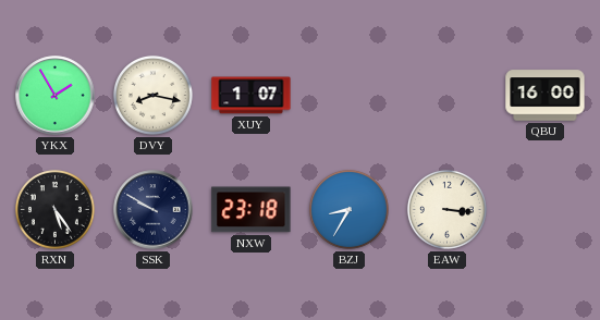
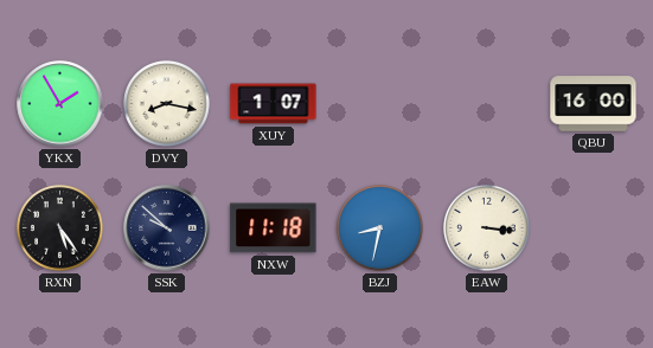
SSK: 9:50 -> 9:52 (167, 228)
NXW: 23:18 -> 11:18 (274, 228)
BZJ: 8:35 -> 8:32 (379, 227)
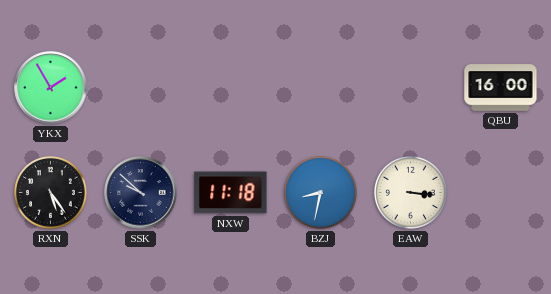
DVY: 8:17 -> none (166, 103)
XUY: 1:07 -> none (274, 104)
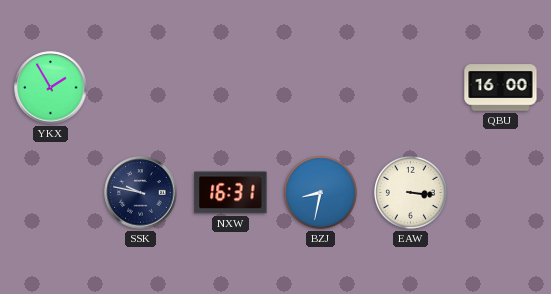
RXN: 5:24 -> none (50, 192)
SSK: 9:52 -> 9:47 (141, 193)
NXW: 11:18 -> 16:31 (231, 193)
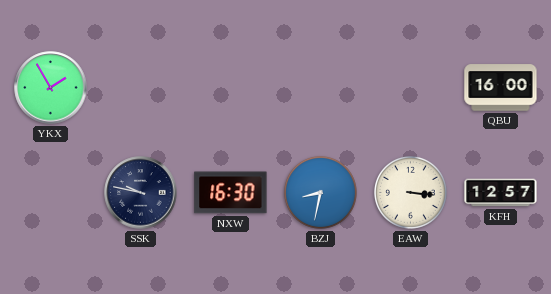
NXW: 16:31 -> 16:30 (231, 193)
KFH: none -> 12:57 (501, 193)
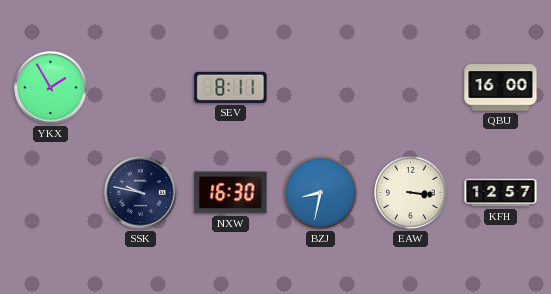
SEV: none -> 8:11 (231, 87)
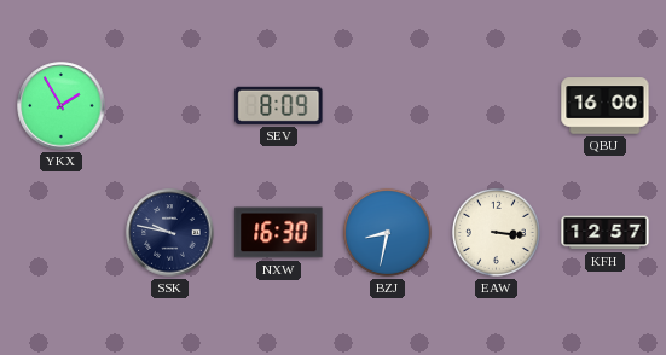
SEV: 8:11 -> 8:09 (279, 105)
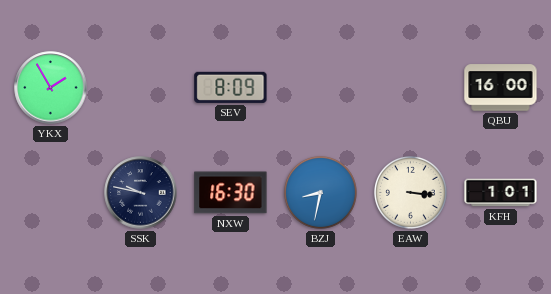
KFH: 12:57 -> 1:01 (501, 193)
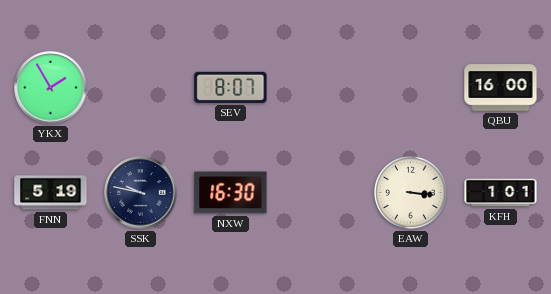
SEV: 8:09 -> 8:07 (231, 87)
FNN: none -> 5:19 (51, 193)
BZJ: 8:32 -> none (320, 192)
